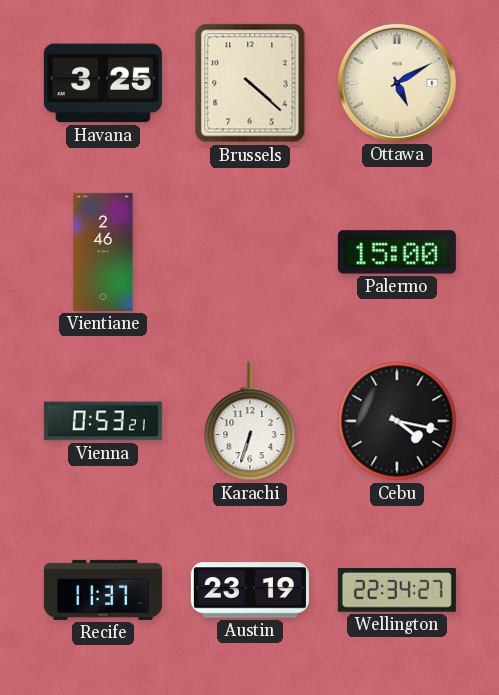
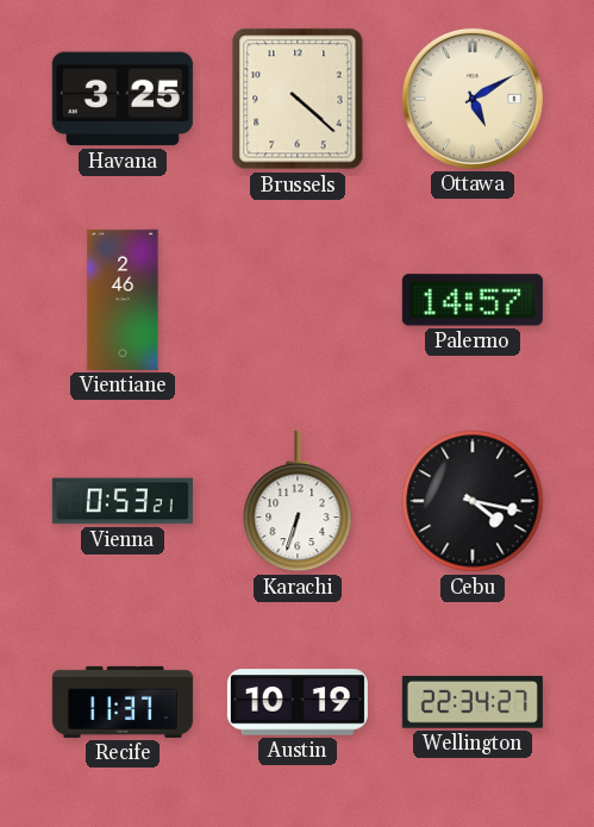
Palermo: 15:00 -> 14:57 (473, 300)
Austin: 23:19 -> 10:19 (298, 702)
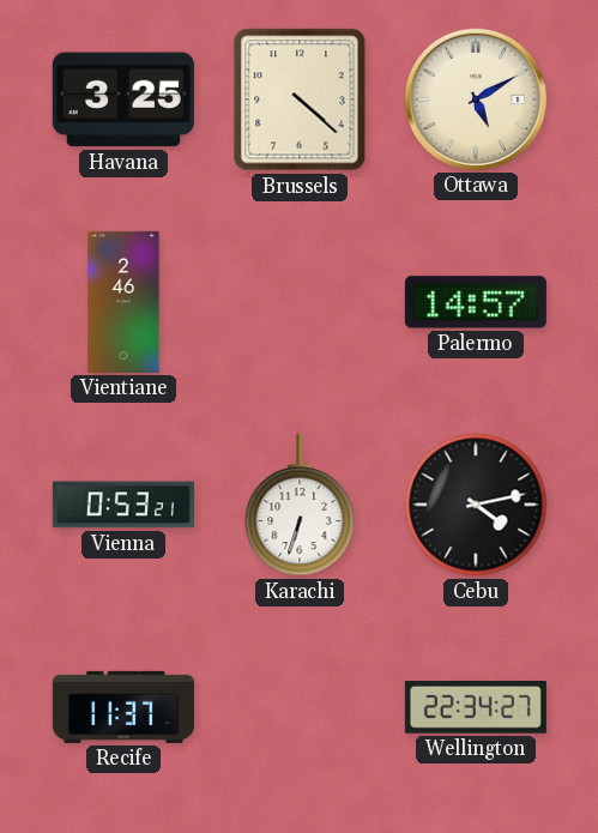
Cebu: 4:17 -> 4:13 (476, 505)
Austin: 10:19 -> none (298, 702)
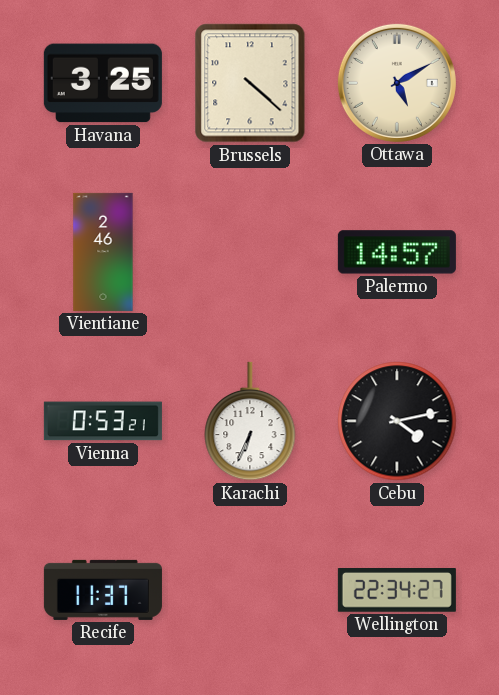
Karachi: 6:33 -> 6:34 (250, 421)
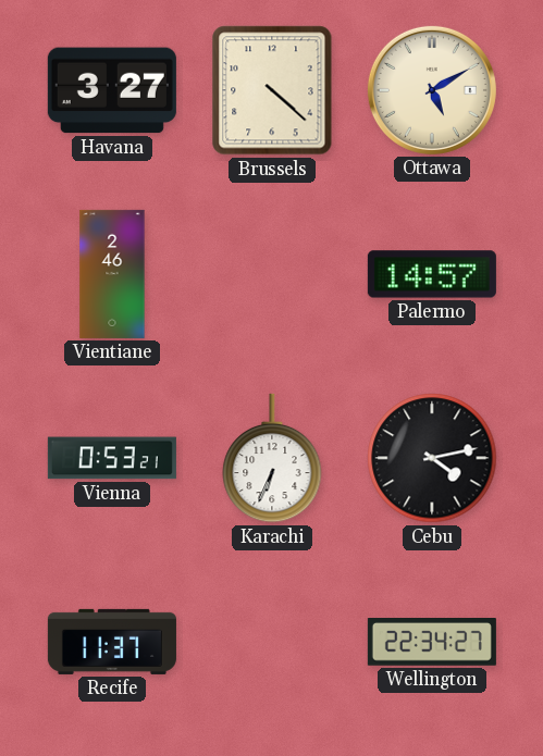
Havana: 3:25 -> 3:27 (112, 90)
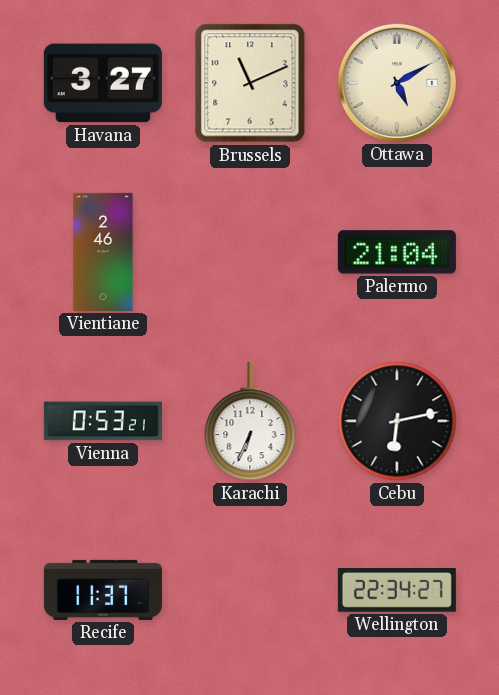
Brussels: 4:22 -> 11:11 (250, 83)
Palermo: 14:57 -> 21:04 (397, 252)
Cebu: 4:13 -> 6:13 (397, 421)
